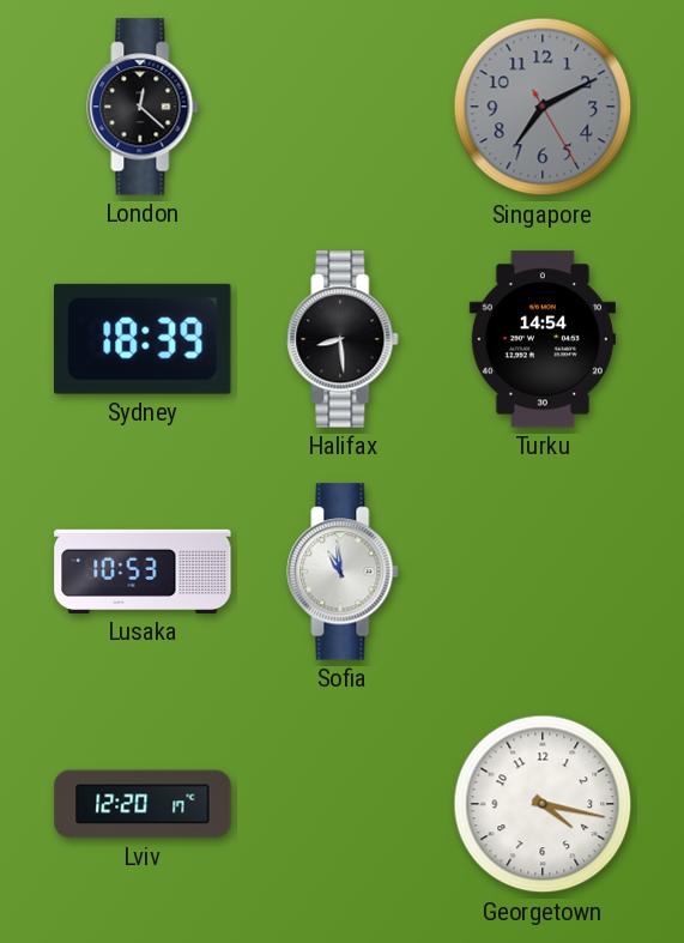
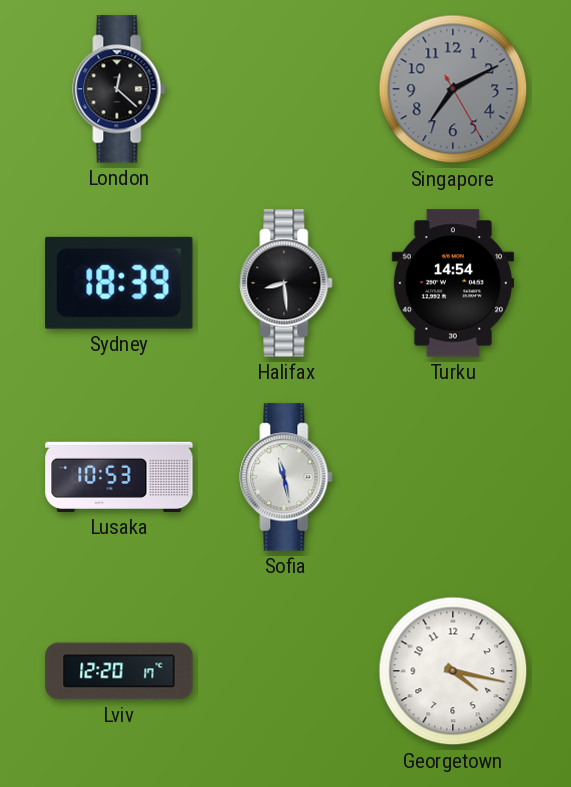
Sofia: 10:59 -> 11:28 (286, 477)
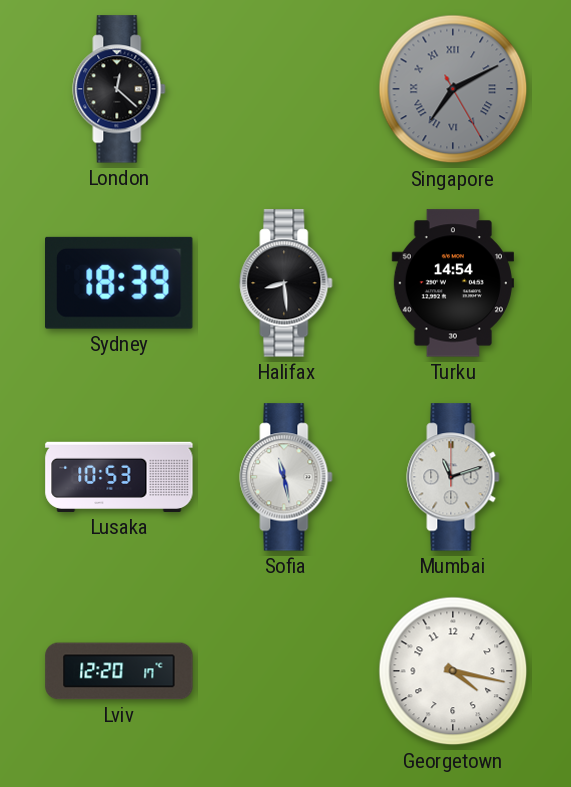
Singapore numerals: Arabic -> Roman (453, 89)
Mumbai: none -> 11:12 (453, 477)
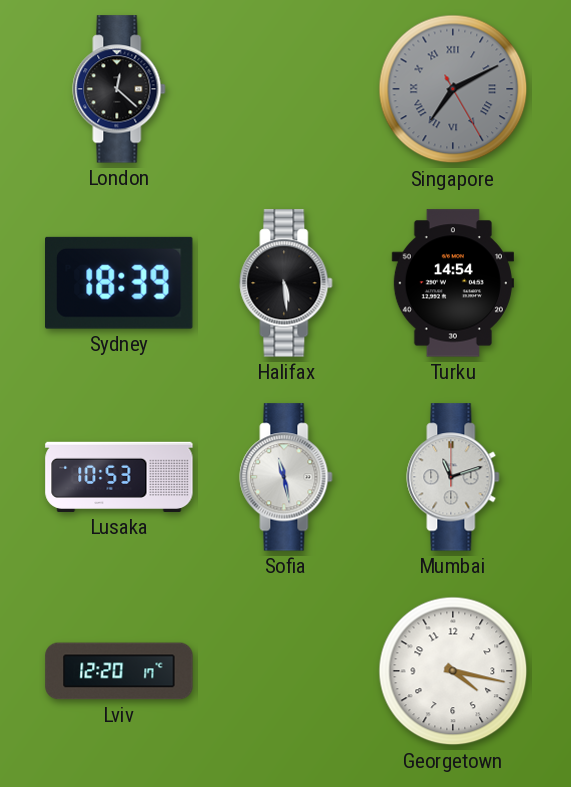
Halifax: 8:29 -> 5:29 (286, 283)
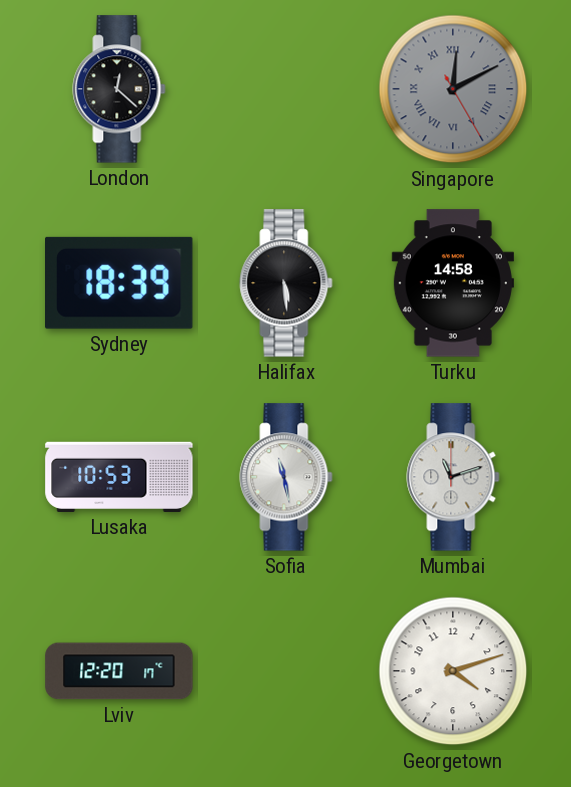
Singapore: 7:10 -> 12:10 (453, 89)
Turku: 14:54 -> 14:58 (453, 283)
Georgetown: 4:17 -> 4:12 (453, 671)
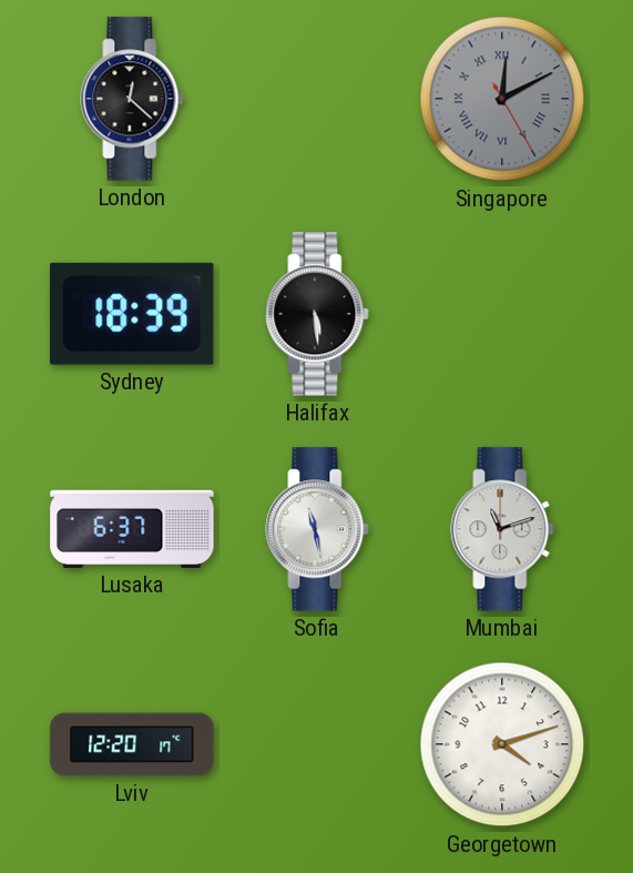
Turku: 14:58 -> none (453, 283)
Lusaka: 10:53 -> 6:37 (132, 529)
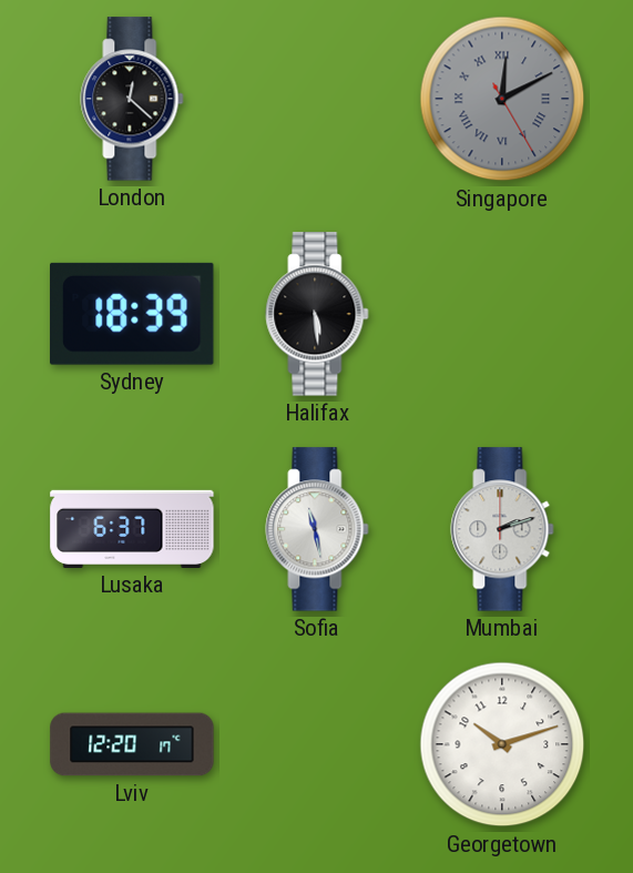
Mumbai: 11:12 -> 2:12 (502, 529)
Georgetown: 4:12 -> 10:12 (502, 744)
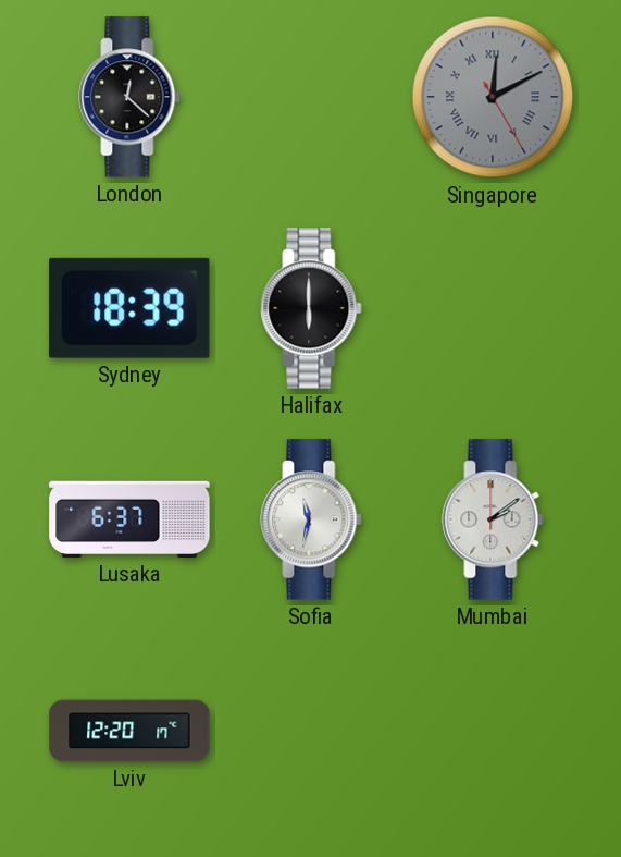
Halifax: 5:29 -> 6:00 (311, 308)
Sofia: 11:28 -> 11:32 (311, 519)
Mumbai: 2:12 -> 2:09 (493, 519)
Georgetown: 10:12 -> none (502, 744)
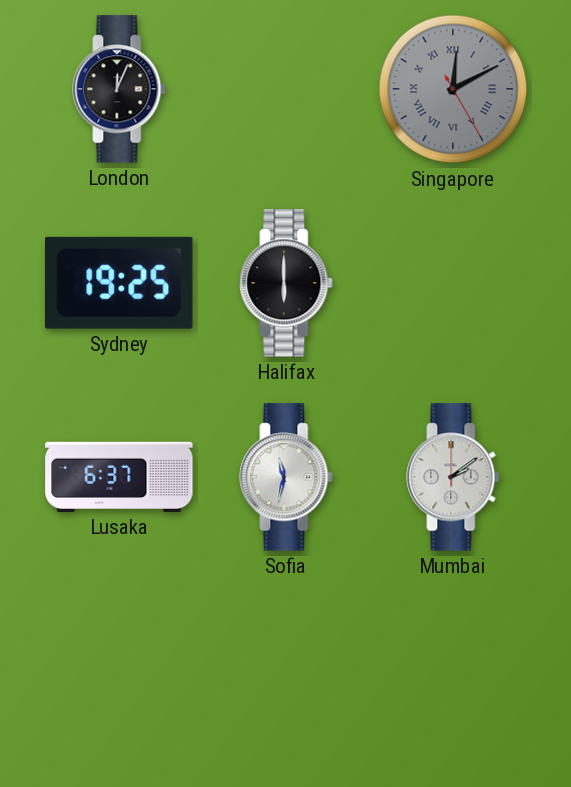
London: 12:22 -> 12:04 (119, 89)
Sydney: 18:39 -> 19:25 (120, 283)
Lviv: 12:20 -> none (129, 731)
